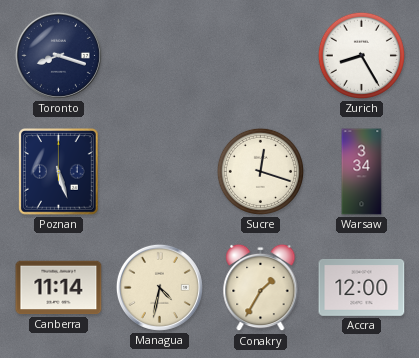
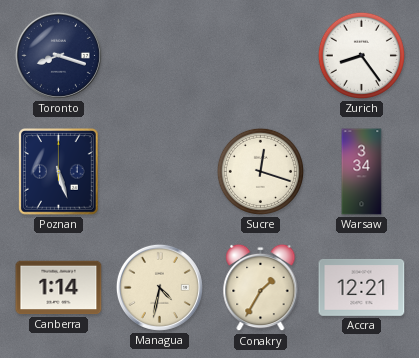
Zurich: 8:25 -> 8:24 (361, 55)
Canberra: 11:14 -> 1:14 (59, 288)
Accra: 12:00 -> 12:21 (362, 287)
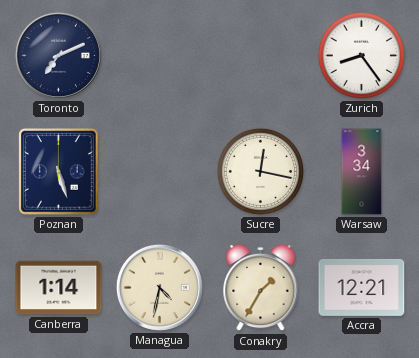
Toronto: 8:18 -> 7:11 (58, 55)
Sucre: 12:18 -> 12:17 (260, 171)
